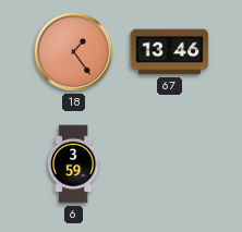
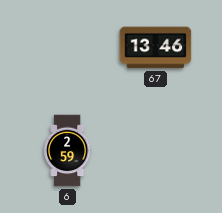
18: 1:24 -> none (74, 52)
6: 3:59 -> 2:59 (68, 151)
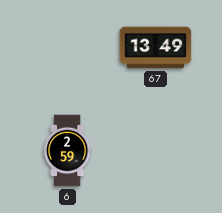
67: 13:46 -> 13:49 (156, 48)
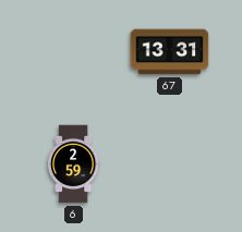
67: 13:49 -> 13:31 (170, 52)
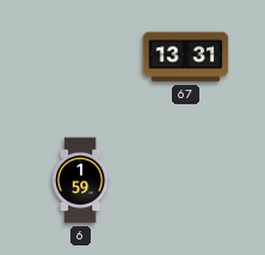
6: 2:59 -> 1:59 (81, 181)
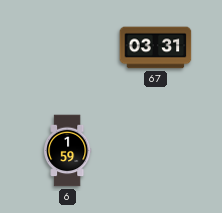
67: 13:31 -> 03:31 (156, 48)
